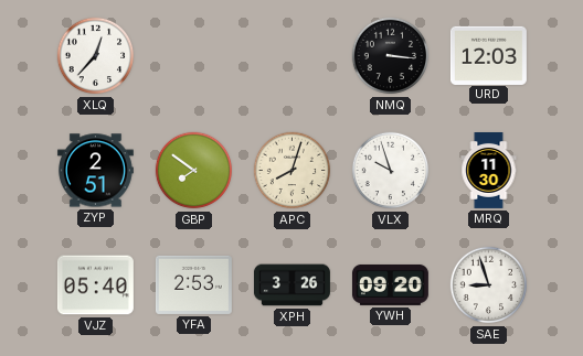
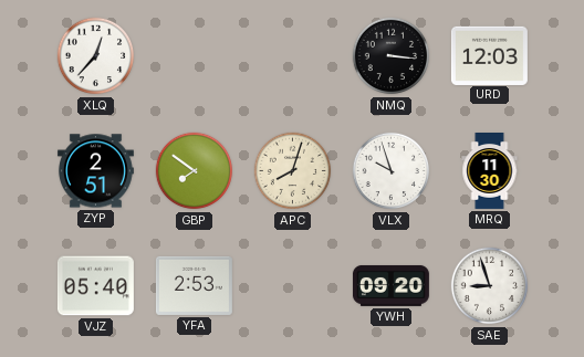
XPH: 3:26 -> none (291, 285)
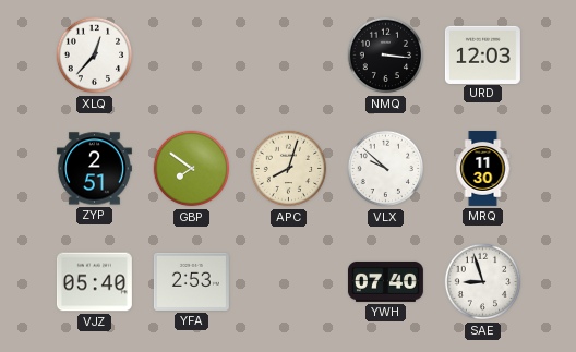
VLX: 9:57 -> 9:52 (386, 169)
YWH: 09:20 -> 07:40 (385, 281)
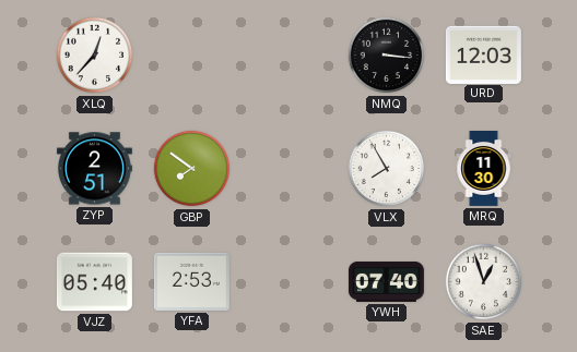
APC: 8:03 -> none (289, 169)
VLX: 9:52 -> 7:55 (387, 169)
SAE: 8:57 -> 12:57 (484, 282)
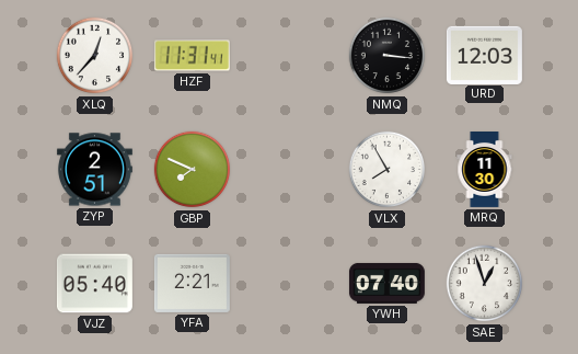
HZF: none -> 11:31 (192, 56)
GBP: 7:51 -> 7:49 (193, 170)
YFA: 2:53 -> 2:21 (192, 283)
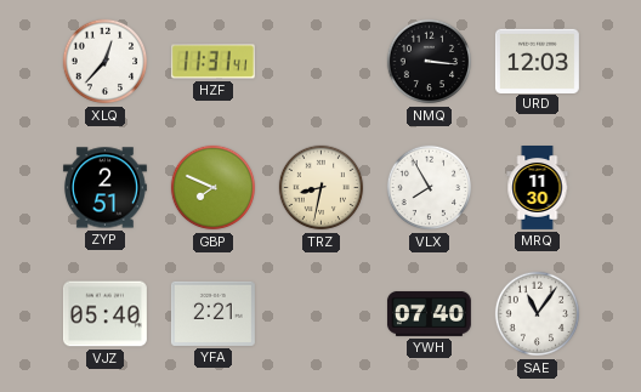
TRZ: none -> 8:32 (322, 188)
SAE: 12:57 -> 11:06 (538, 314)
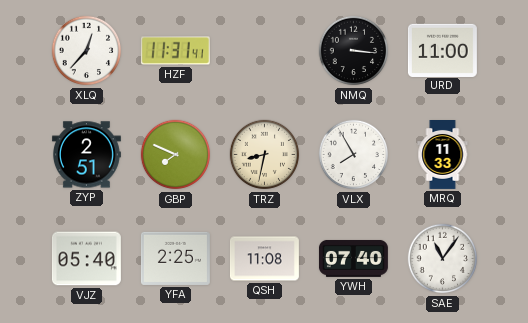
URD: 12:03 -> 11:00 (442, 50)
MRQ: 11:30 -> 11:33 (443, 155)
YFA: 2:21 -> 2:25 (175, 258)
QSH: none -> 11:08 (264, 259)
